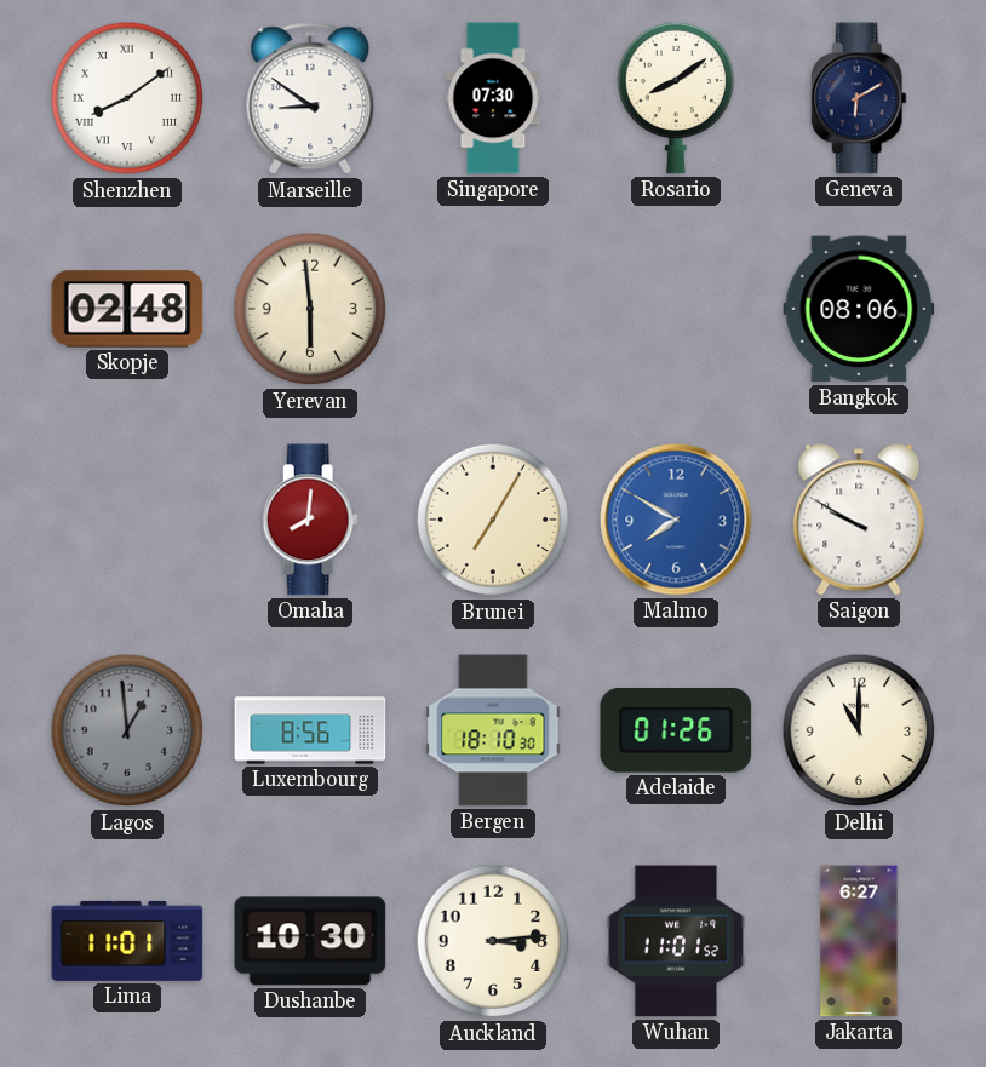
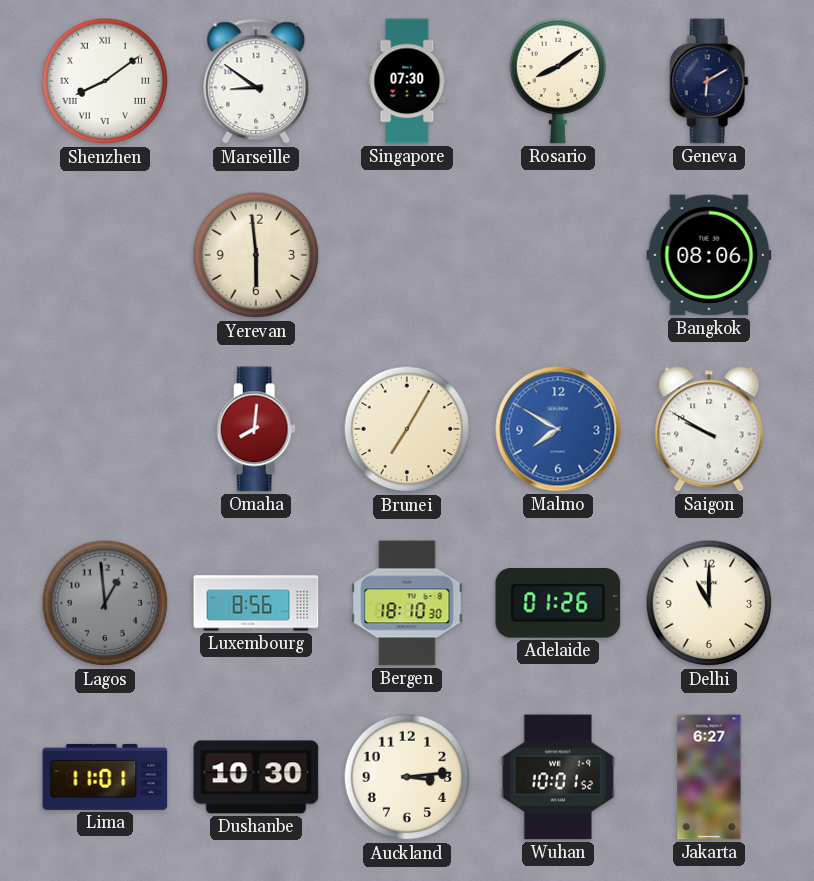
Skopje: 02:48 -> none (127, 309)
Wuhan: 11:01 -> 10:01 (558, 777)
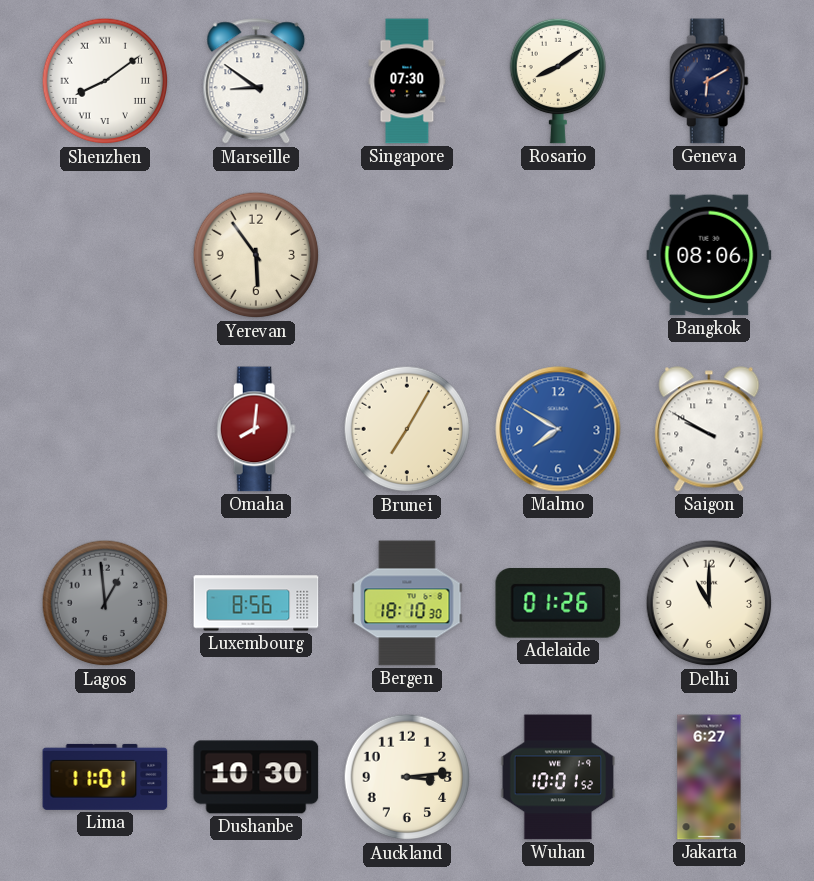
Yerevan: 5:59 -> 5:54 (256, 255)
